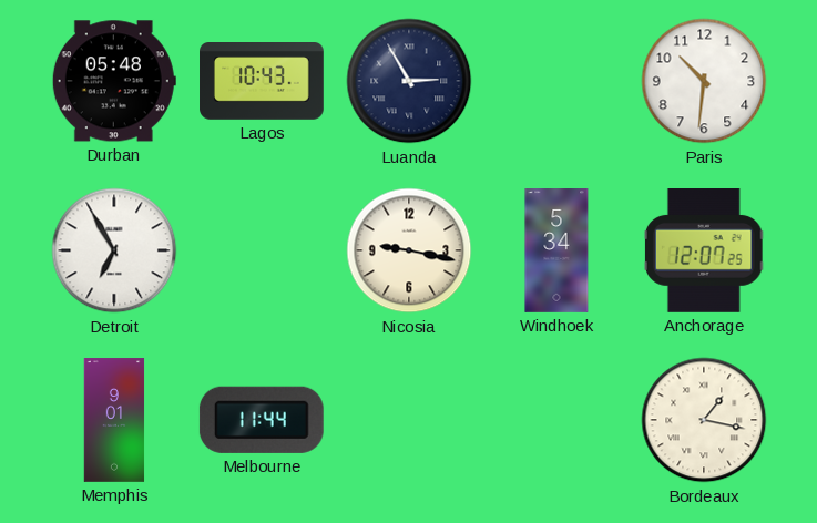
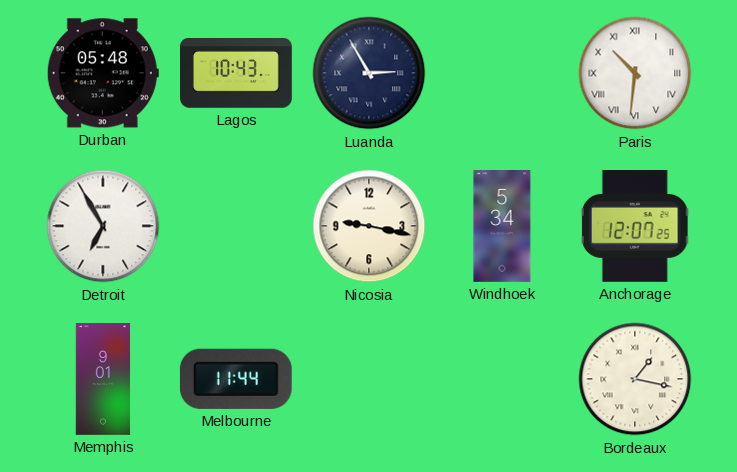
Paris numerals: Arabic -> Roman (635, 73)
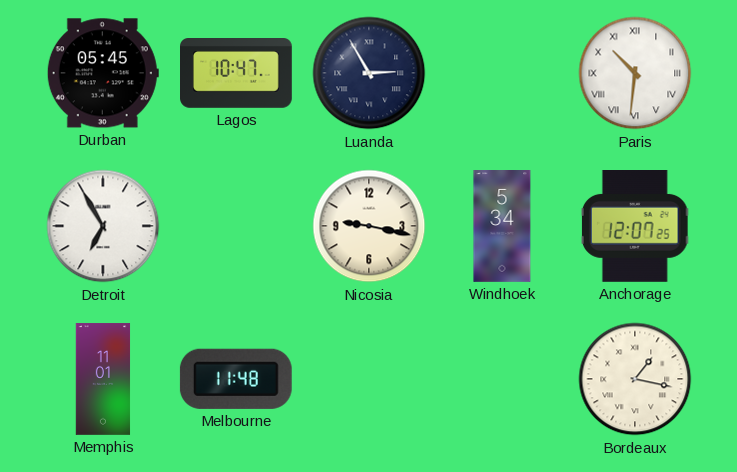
Durban: 05:48 -> 05:45 (103, 73)
Lagos: 10:43 -> 10:47 (237, 74)
Memphis: 9:01 -> 11:01 (103, 379)
Melbourne: 11:44 -> 11:48 (236, 379)
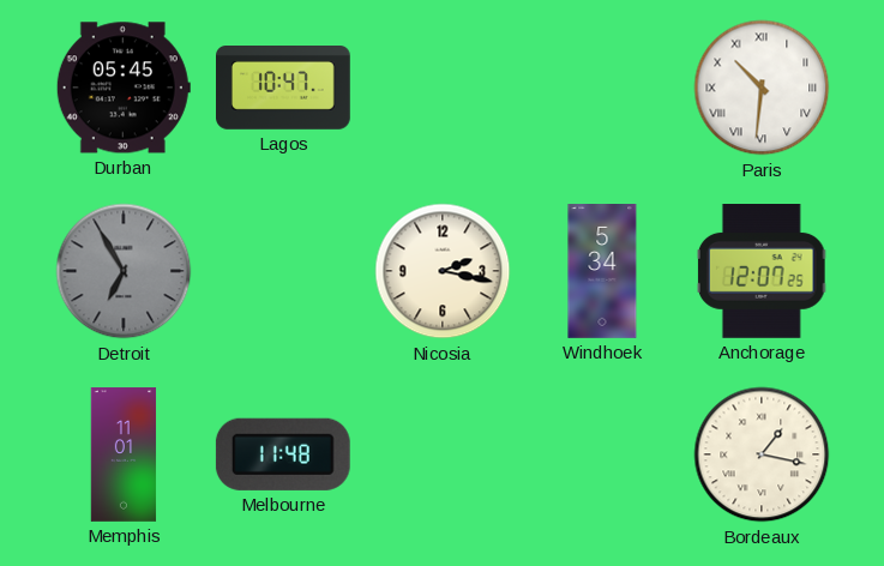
Luanda: 2:55 -> none (369, 73)
Detroit dial: white -> grey (124, 271)
Nicosia: 9:17 -> 2:17 (443, 271)
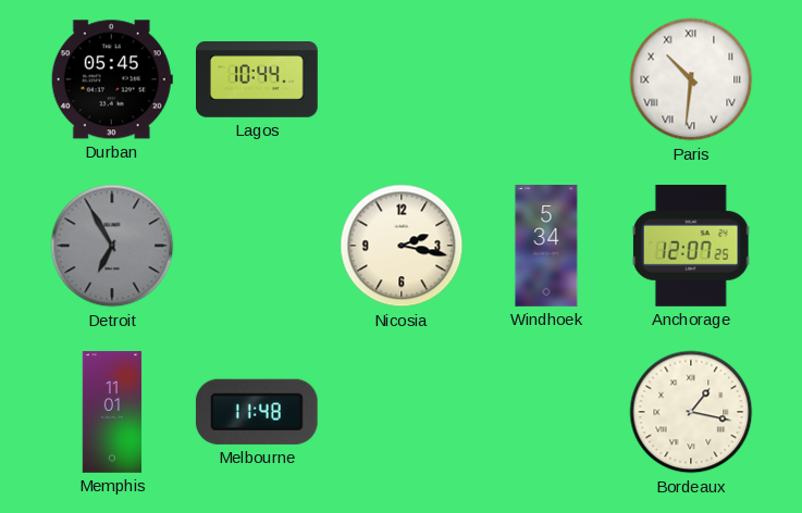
Lagos: 10:47 -> 10:44 (258, 80)
